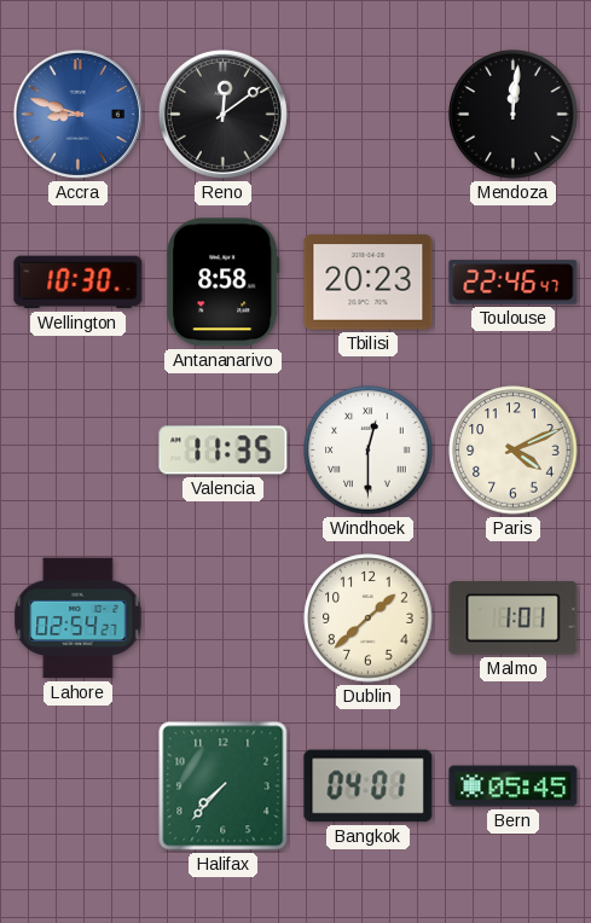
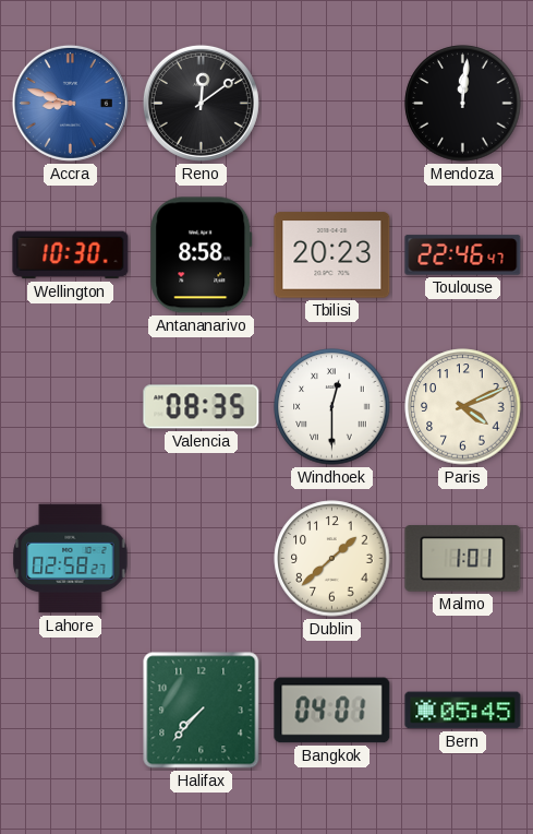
Valencia: 11:35 -> 08:35 (202, 407)
Lahore: 02:54 -> 02:58 (71, 559)
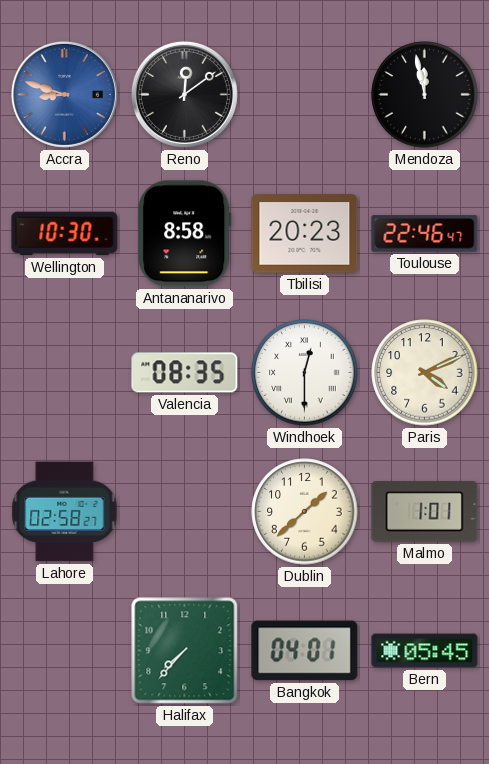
Mendoza: 12:01 -> 11:58 (425, 95)
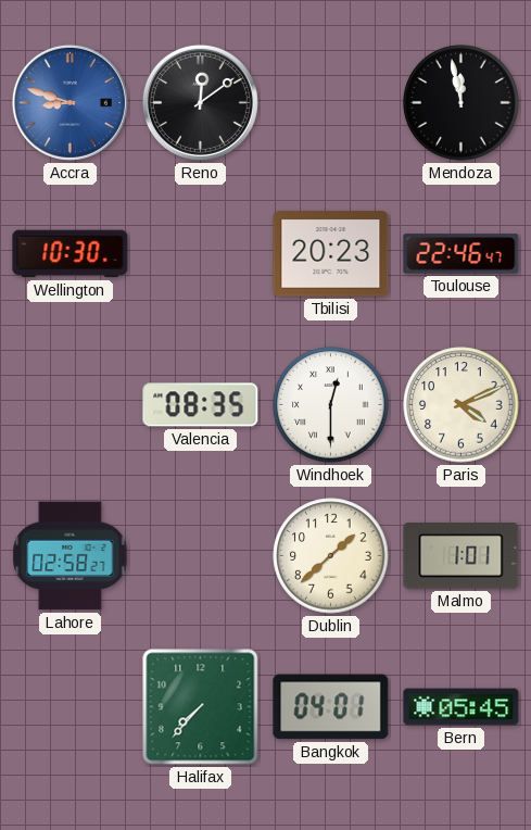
Antananarivo: 8:58 -> none (185, 234)
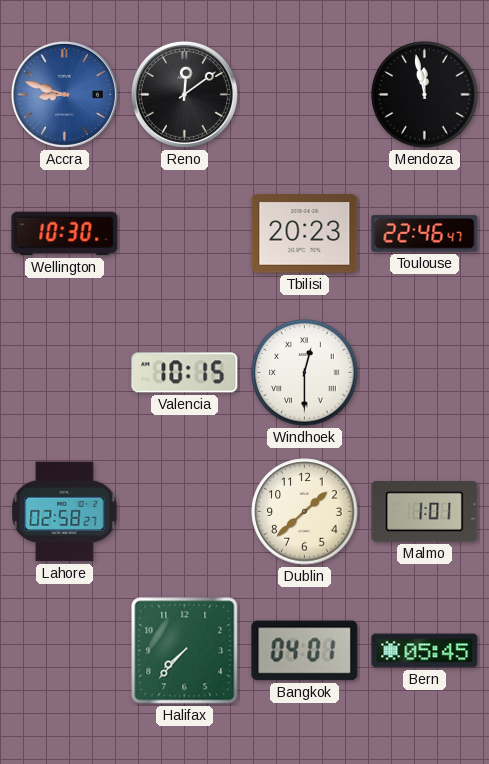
Valencia: 08:35 -> 10:15 (185, 373)
Paris: 4:11 -> none (462, 405)
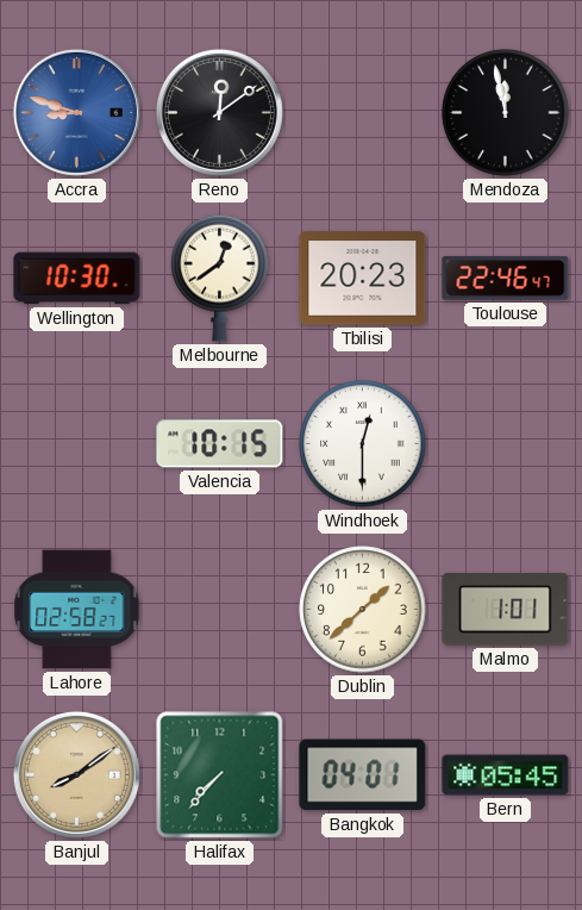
Melbourne: none -> 12:39 (220, 278)
Banjul: none -> 8:09 (76, 774)
